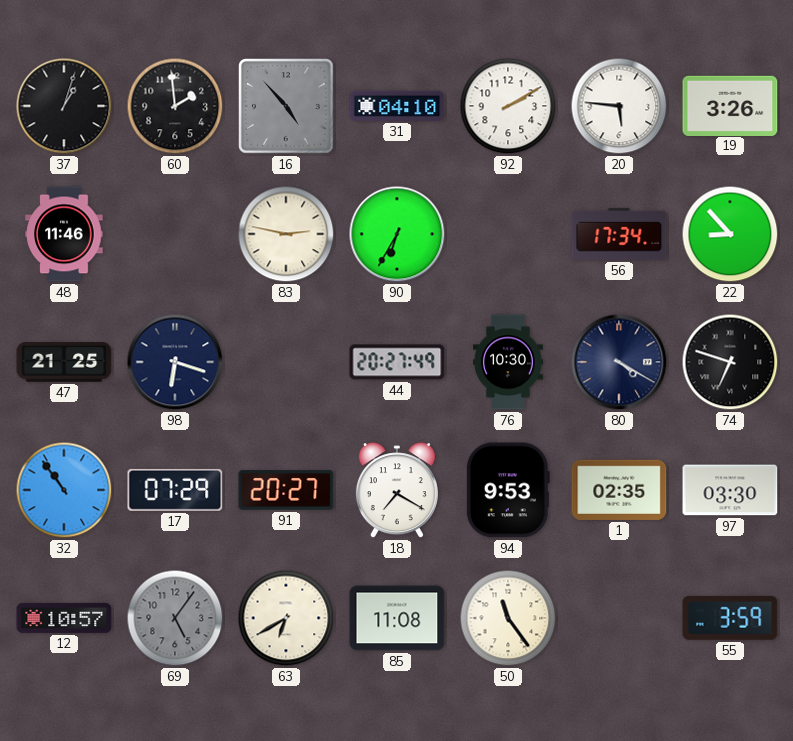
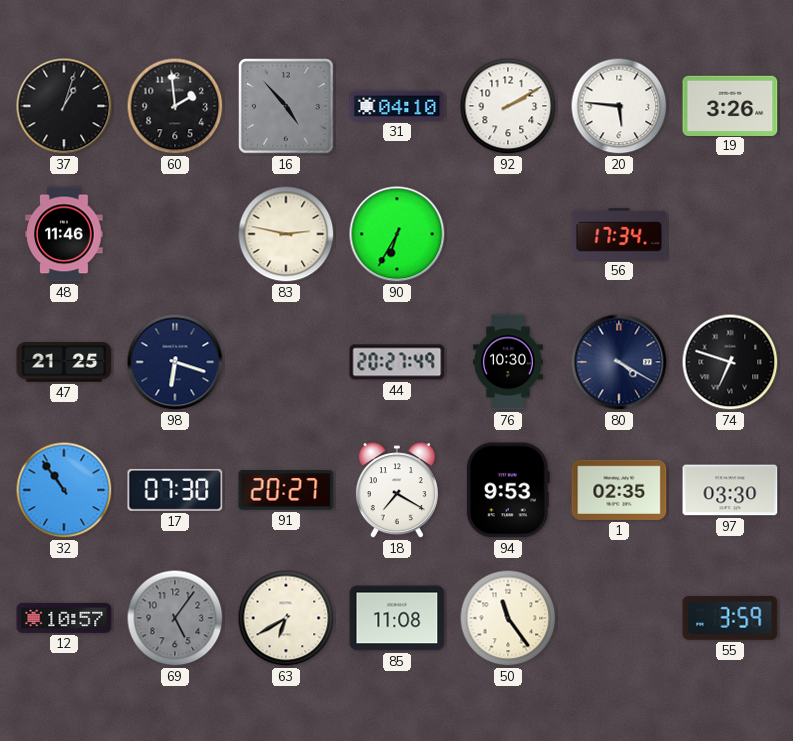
22: 8:53 -> none (730, 234)
17: 07:29 -> 07:30 (175, 490)
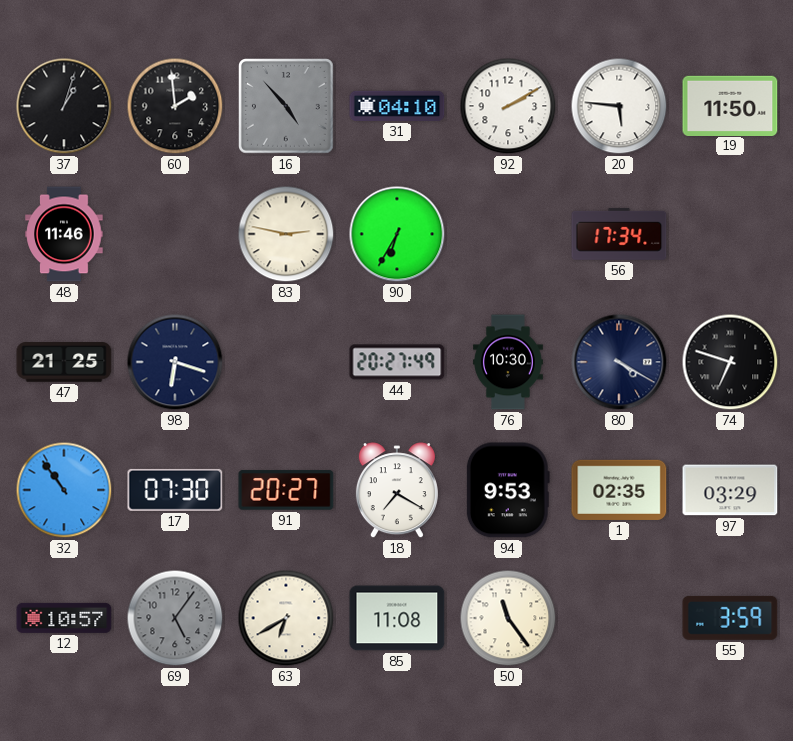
19: 3:26 -> 11:50 (730, 105)
97: 03:30 -> 03:29 (730, 490)
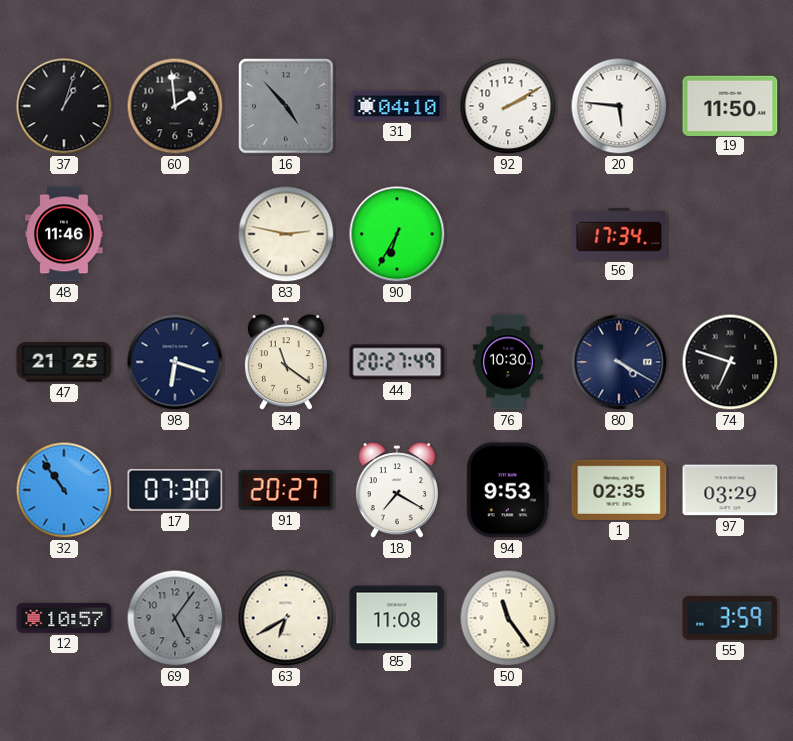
34: none -> 11:21 (286, 363)
